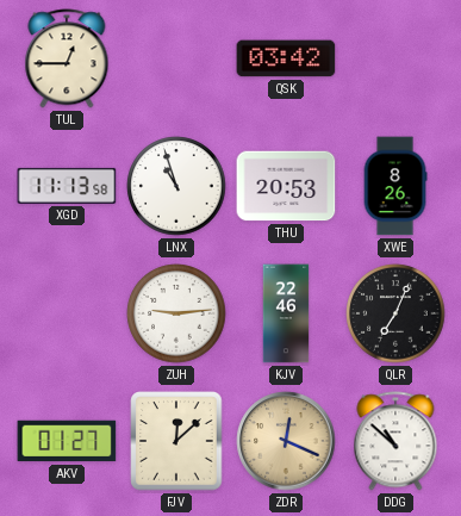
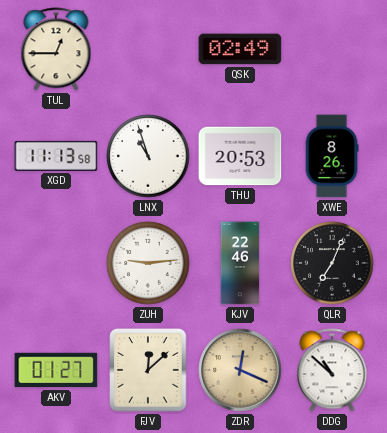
QSK: 03:42 -> 02:49 (240, 49)
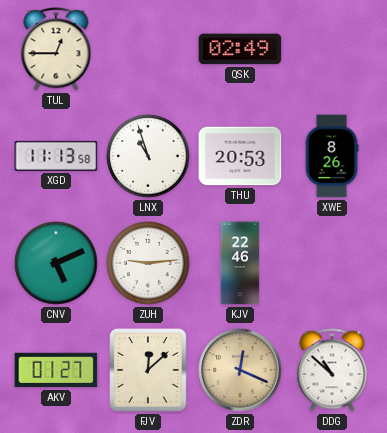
CNV: none -> 5:11 (56, 263)
QLR: 7:04 -> none (332, 263)
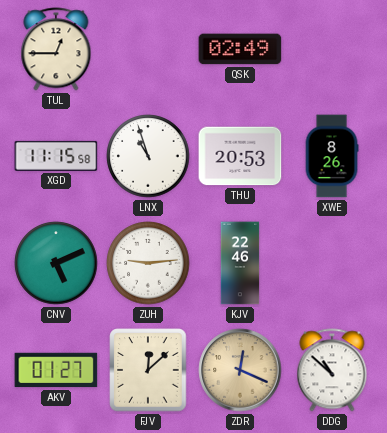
XGD: 11:13 -> 11:15 (56, 156)
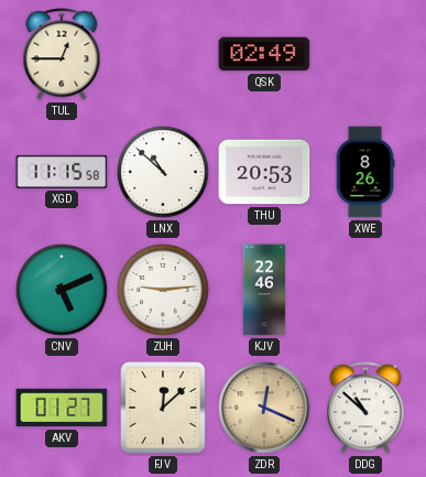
LNX: 10:57 -> 10:52 (163, 172)
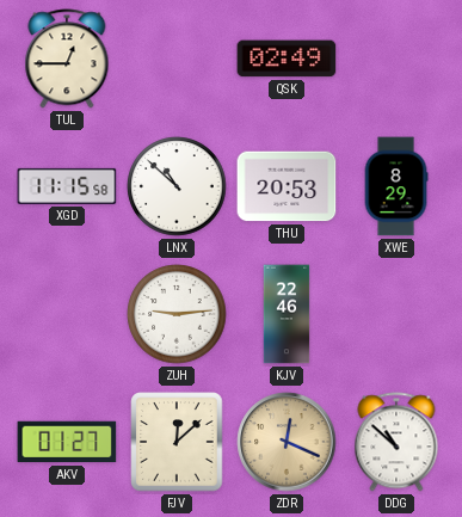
XWE: 8:26 -> 8:29 (396, 186)
CNV: 5:11 -> none (62, 290)
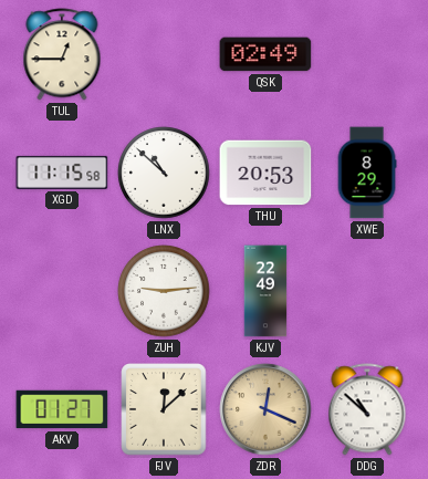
KJV: 22:46 -> 22:49 (265, 291)
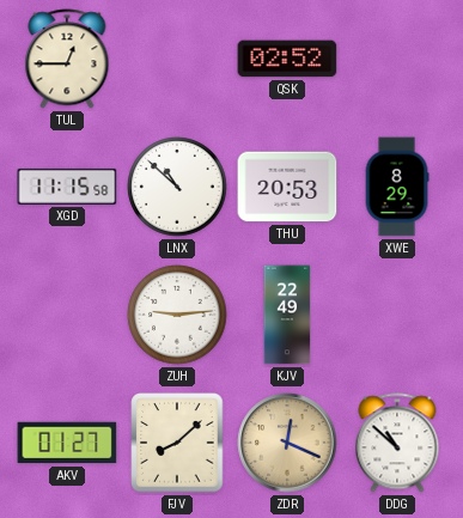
QSK: 02:49 -> 02:52 (287, 59)
FJV: 12:08 -> 8:08 (177, 443)
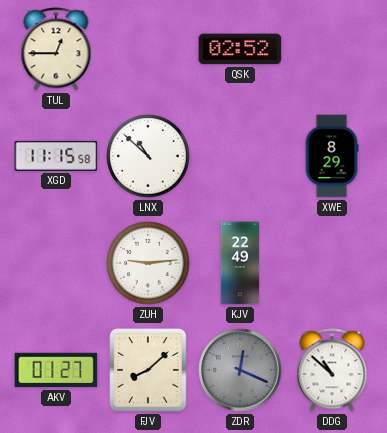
THU: 20:53 -> none (287, 187)
ZDR dial: champagne -> grey (240, 370)
